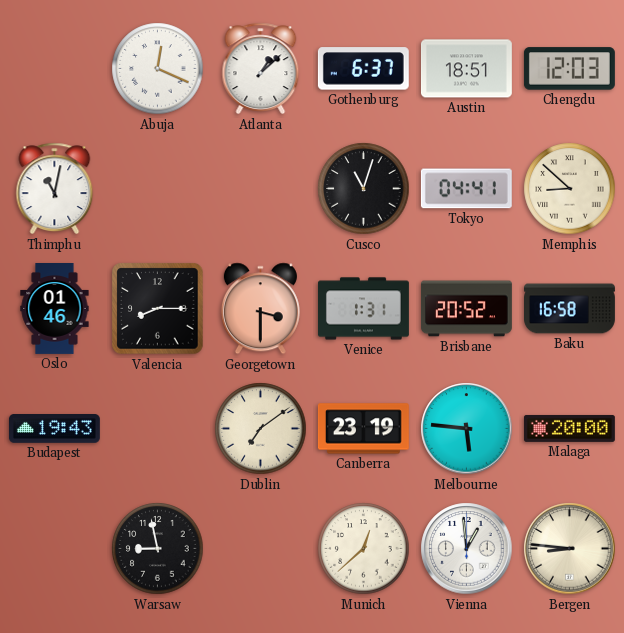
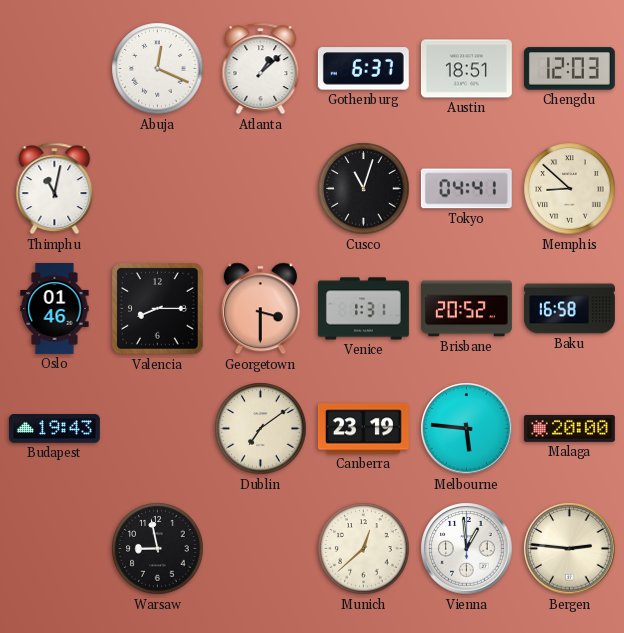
Bergen: 8:46 -> 2:46 (570, 549)
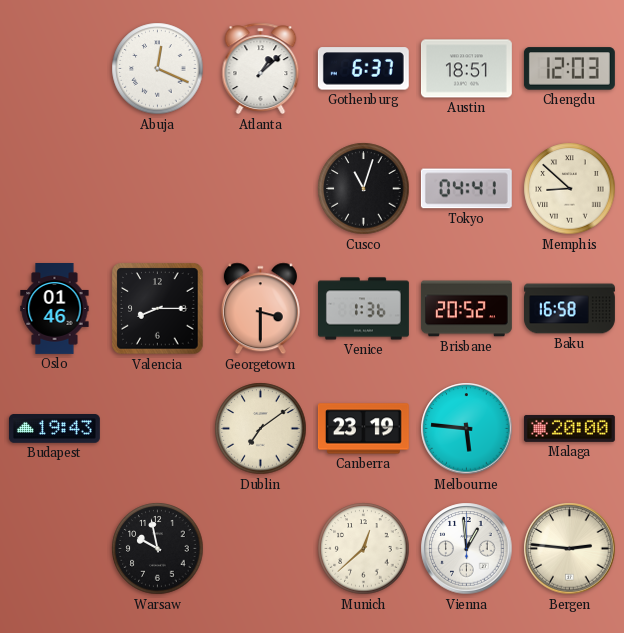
Thimphu: 11:02 -> none (55, 189)
Venice: 1:31 -> 1:36 (364, 309)
Warsaw: 8:58 -> 9:58 (158, 549)
